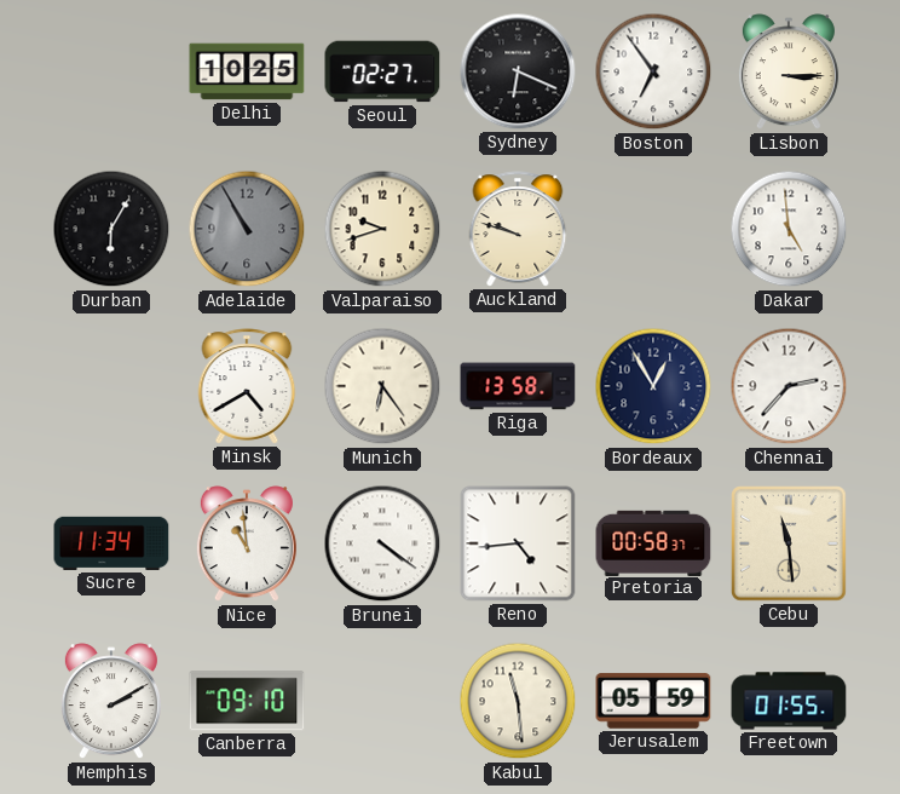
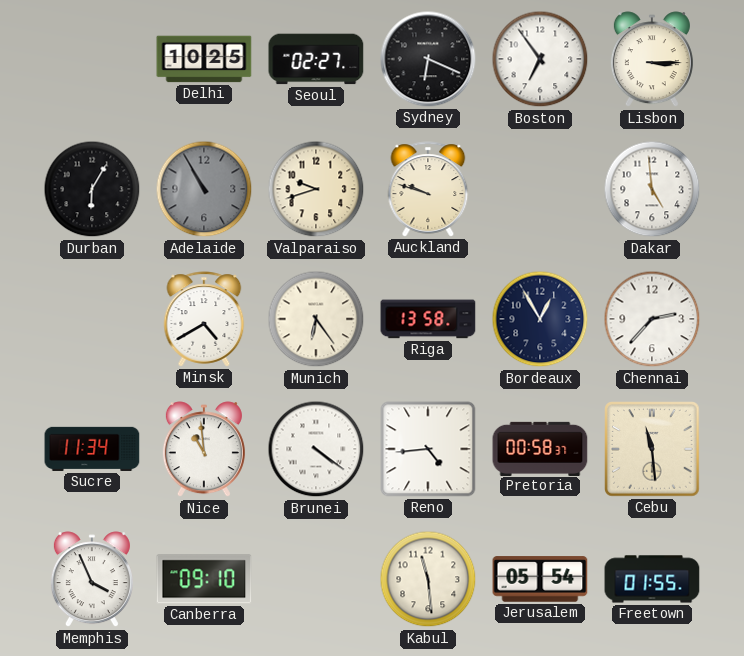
Memphis: 2:10 -> 3:56 (92, 580)
Jerusalem: 05:59 -> 05:54 (540, 579)
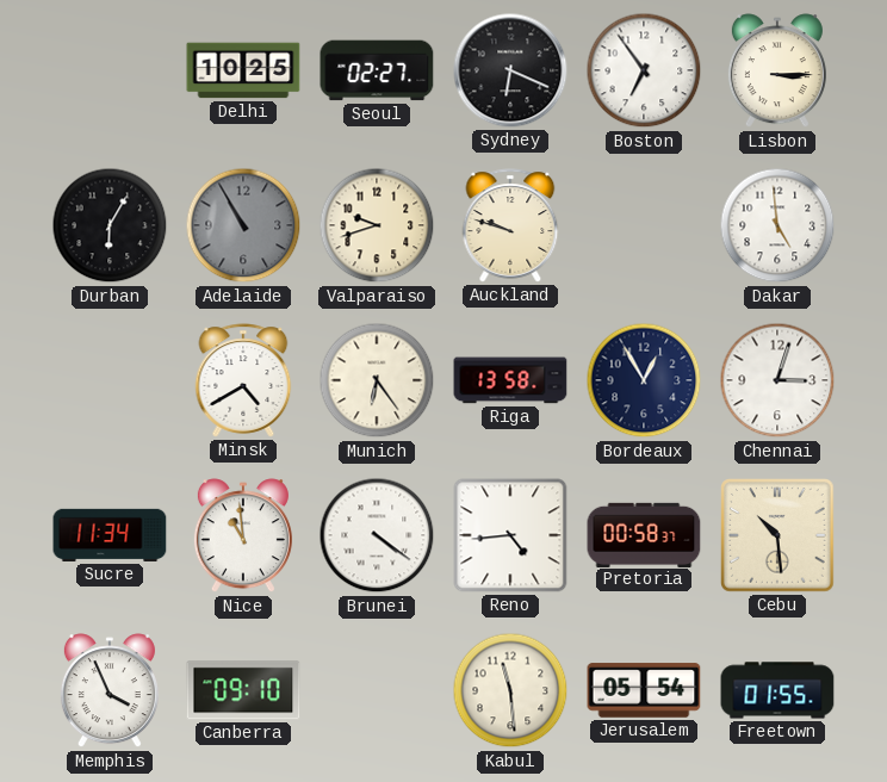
Chennai: 2:37 -> 3:03 (777, 380)
Cebu: 11:29 -> 10:29 (779, 536)
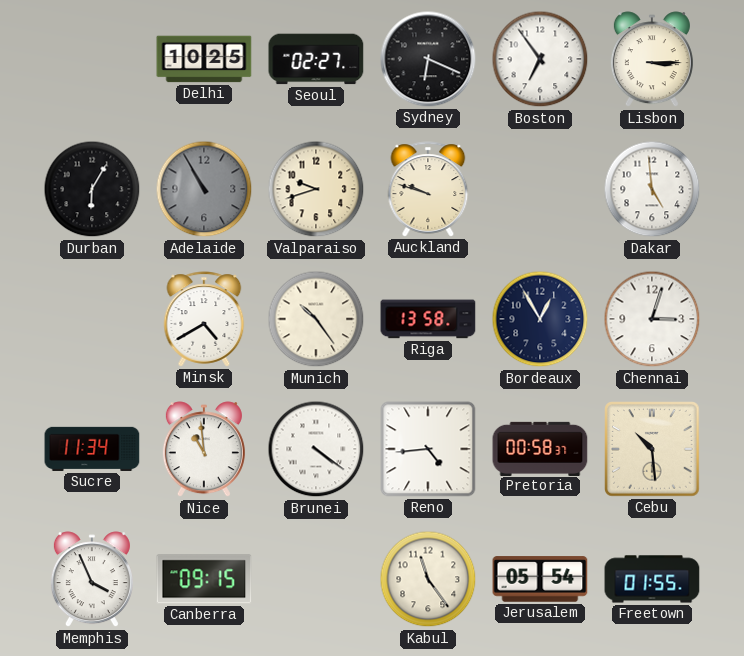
Munich: 6:24 -> 10:24 (316, 319)
Canberra: 09:10 -> 09:15 (204, 579)
Kabul: 11:29 -> 11:24 (428, 579)
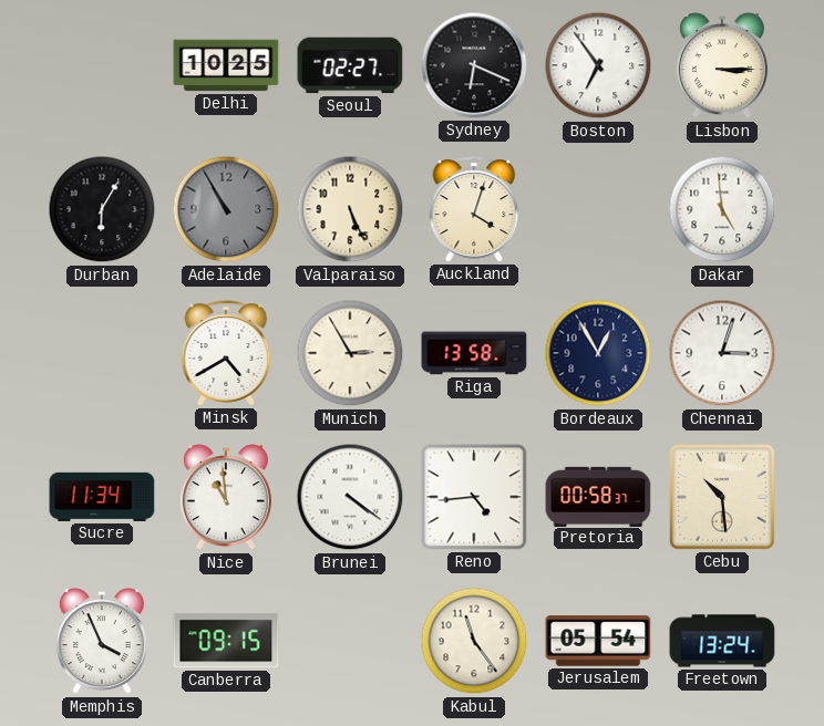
Valparaiso: 9:42 -> 5:26 (350, 209)
Auckland: 9:48 -> 4:03 (474, 209)
Munich: 10:24 -> 2:55 (350, 353)
Freetown: 01:55 -> 13:24 (722, 641)
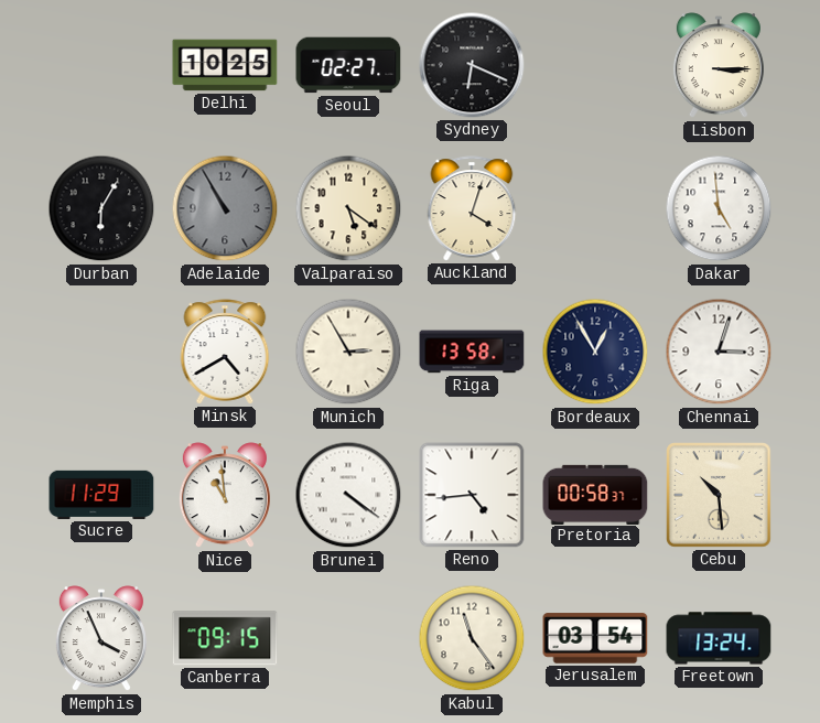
Boston: 6:54 -> none (598, 65)
Valparaiso: 5:26 -> 5:21 (348, 208)
Sucre: 11:34 -> 11:29 (101, 495)
Jerusalem: 05:54 -> 03:54 (595, 638)
